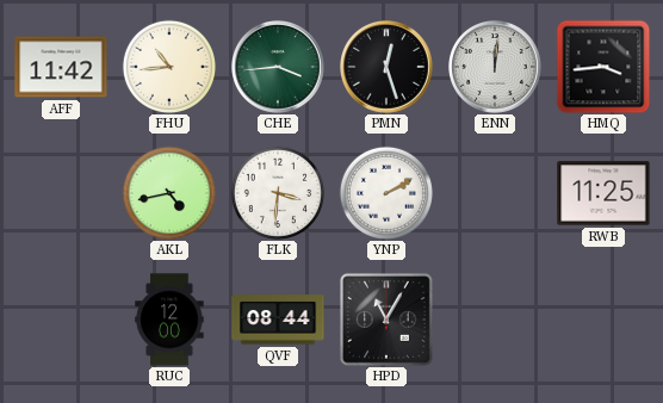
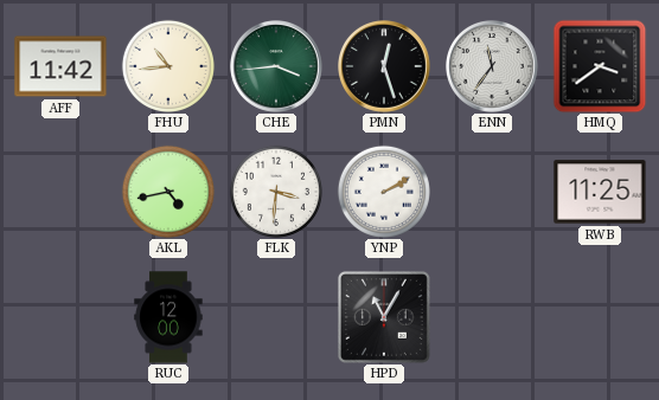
ENN: 12:01 -> 11:36 (493, 67)
HMQ: 3:44 -> 3:39 (600, 66)
QVF: 08:44 -> none (278, 320)
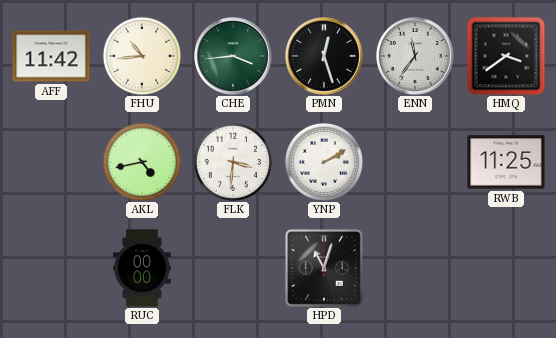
RUC: 12:00 -> 00:00 (142, 268)
HPD: 11:05 -> 11:03 (324, 268)
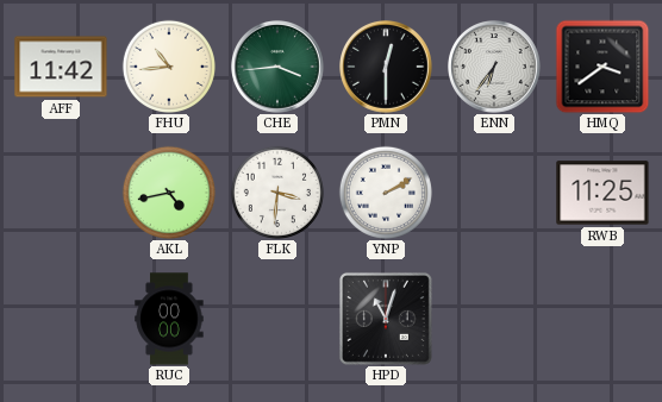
PMN: 12:27 -> 12:30 (387, 68)
ENN: 11:36 -> 6:36 (495, 68)
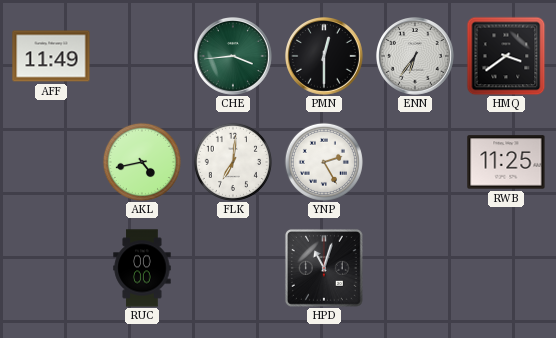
AFF: 11:42 -> 11:49 (51, 56)
FHU: 10:44 -> none (169, 67)
FLK: 3:31 -> 7:01 (233, 162)
YNP: 2:10 -> 2:25 (324, 162)
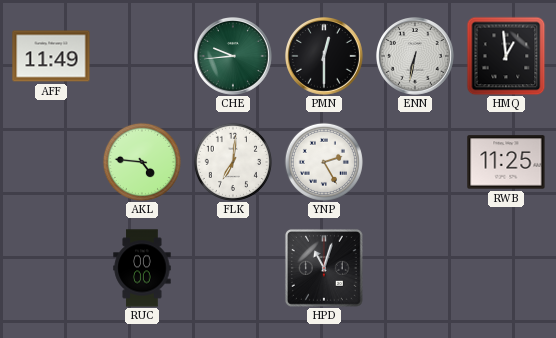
CHE: 3:44 -> 9:44 (234, 57)
ENN: 6:36 -> 6:32 (416, 57)
HMQ: 3:39 -> 12:59 (506, 56)
AKL: 4:43 -> 4:46 (142, 162)
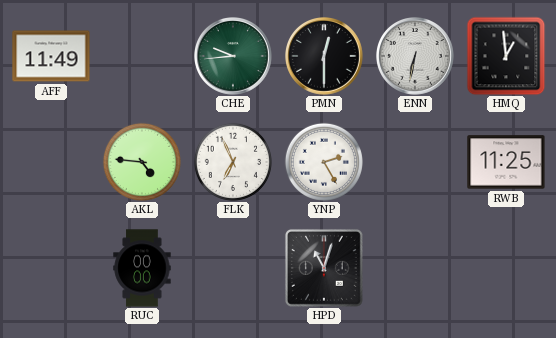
FLK: 7:01 -> 6:56 (233, 162)
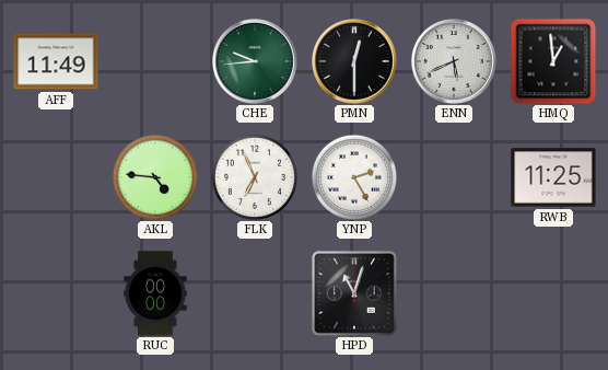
ENN: 6:32 -> 5:41 (455, 62)
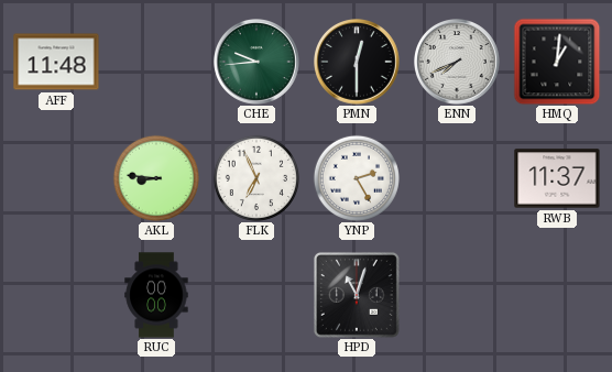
AFF: 11:49 -> 11:48 (56, 62)
ENN: 5:41 -> 7:41 (458, 63)
HMQ: 12:59 -> 1:01 (557, 62)
AKL: 4:46 -> 8:46 (156, 178)
RWB: 11:25 -> 11:37 (557, 178)
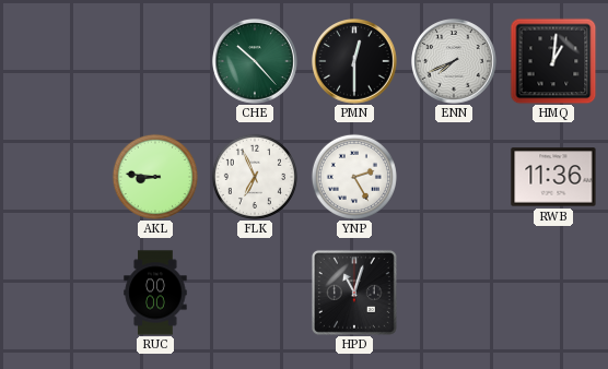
AFF: 11:48 -> none (56, 62)
CHE: 9:44 -> 10:23 (256, 62)
RWB: 11:37 -> 11:36 (553, 177)
